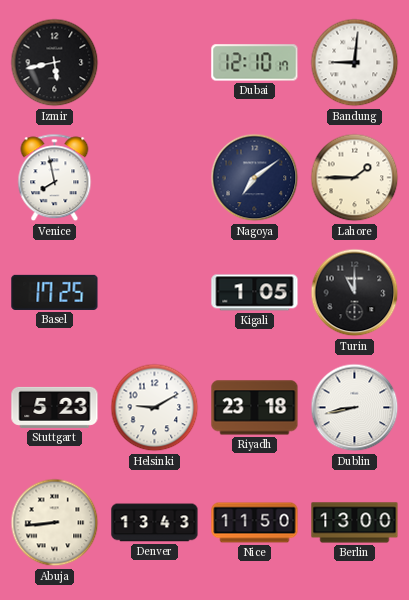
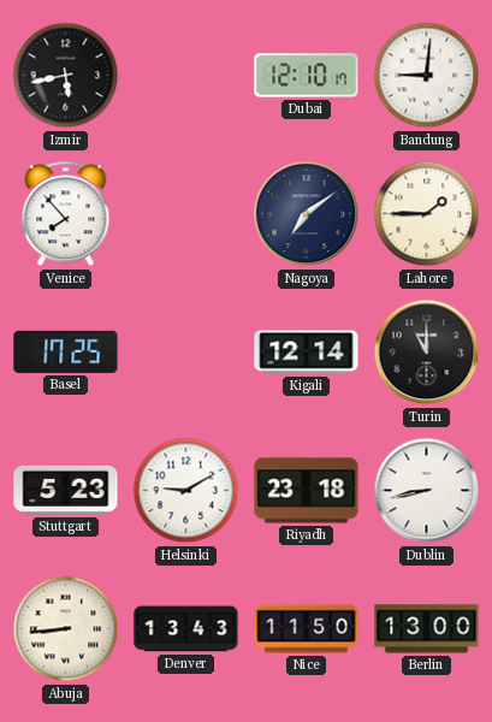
Venice: 7:58 -> 7:53 (66, 214)
Kigali: 1:05 -> 12:14 (307, 353)
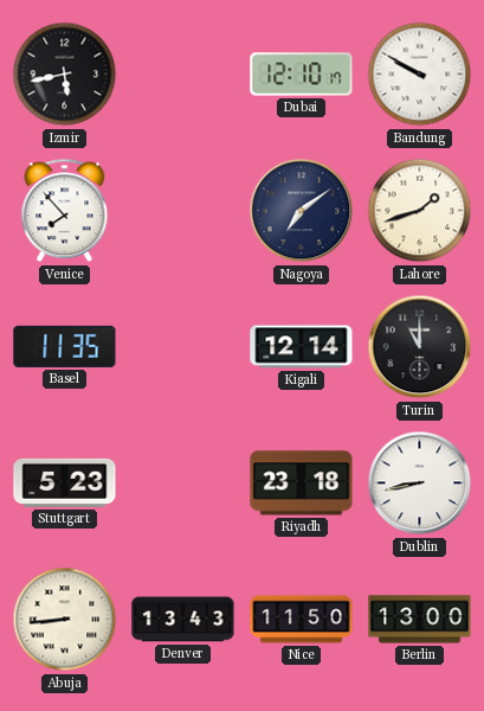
Bandung: 9:01 -> 9:50 (420, 75)
Lahore: 1:45 -> 1:42 (420, 211)
Basel: 17:25 -> 11:35 (65, 346)
Helsinki: 9:10 -> none (186, 491)
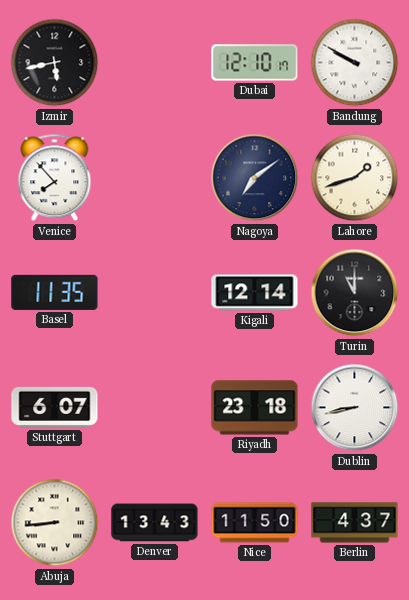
Stuttgart: 5:23 -> 6:07 (55, 407)
Berlin: 13:00 -> 4:37 (355, 523)
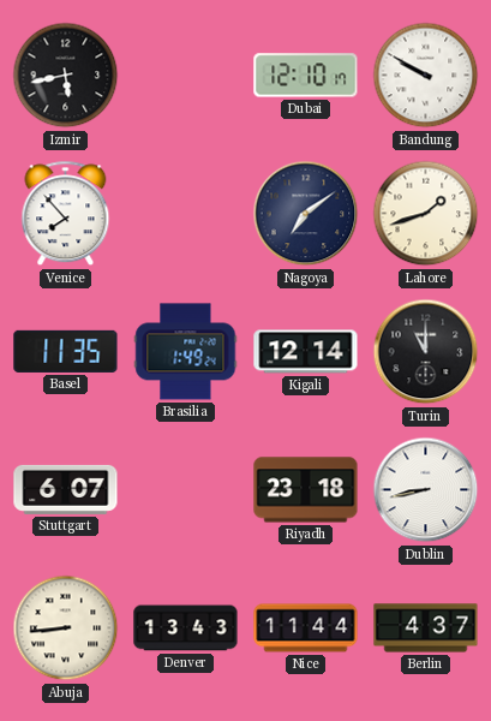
Brasilia: none -> 1:49 (186, 352)
Nice: 11:50 -> 11:44 (306, 628)
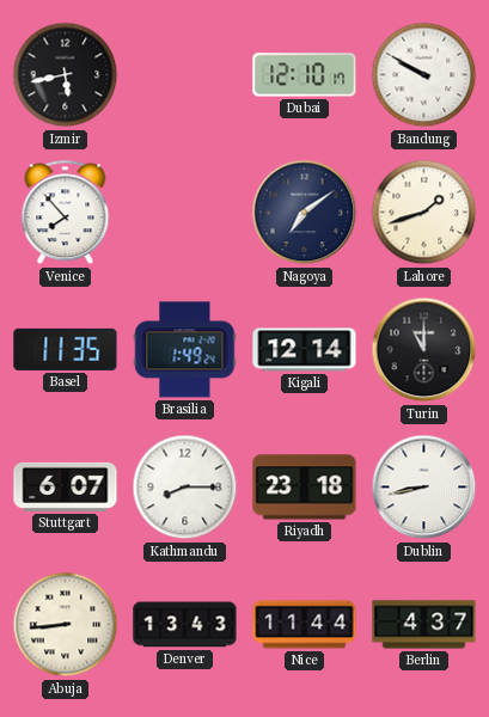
Kathmandu: none -> 8:15 (185, 488)
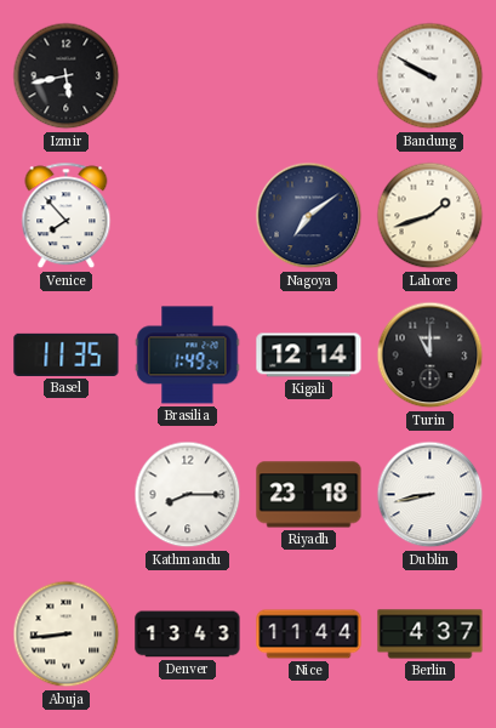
Dubai: 12:10 -> none (305, 75)
Stuttgart: 6:07 -> none (66, 486)
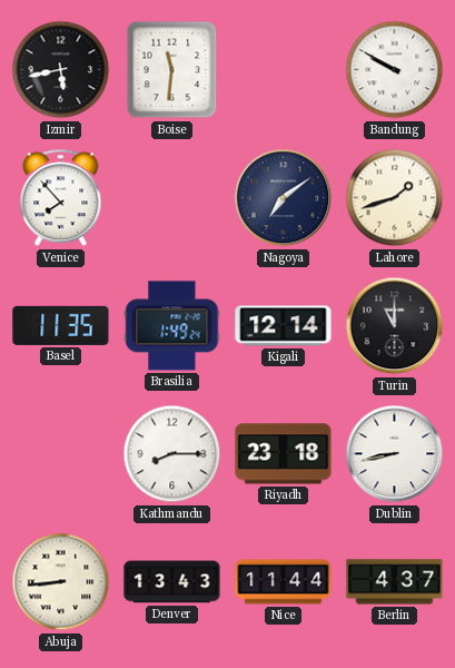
Boise: none -> 11:31 (172, 70)
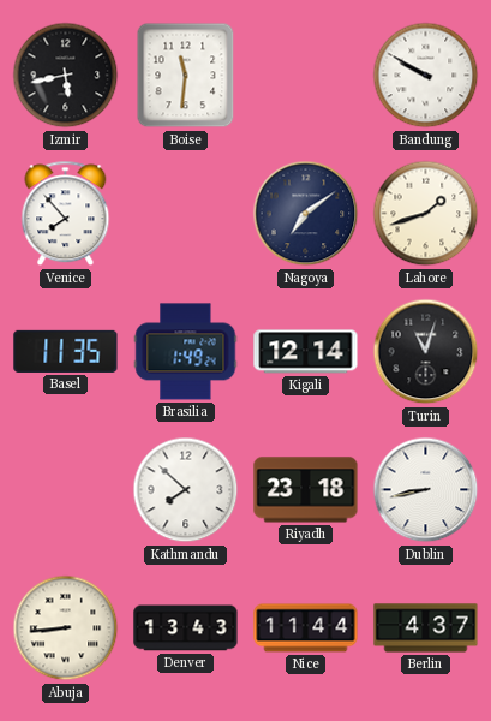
Turin: 11:00 -> 11:03 (426, 352)
Kathmandu: 8:15 -> 7:52 (186, 490)
